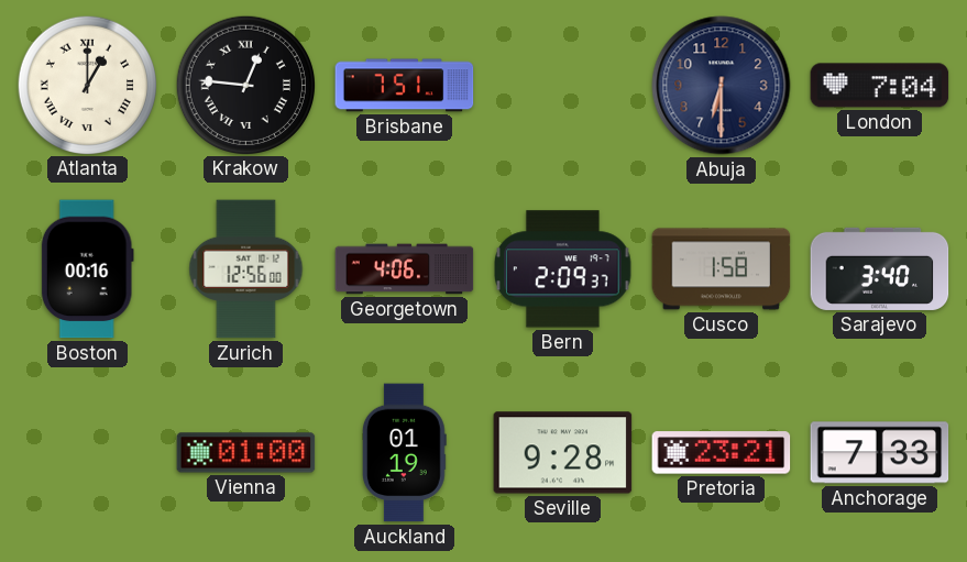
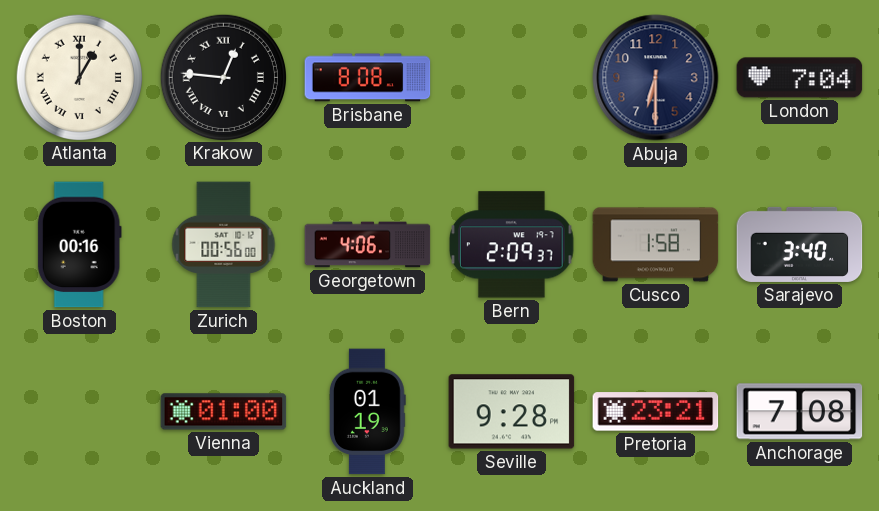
Brisbane: 7:51 -> 8:08 (368, 78)
Zurich: 12:56 -> 00:56 (224, 245)
Anchorage: 7:33 -> 7:08 (800, 412)
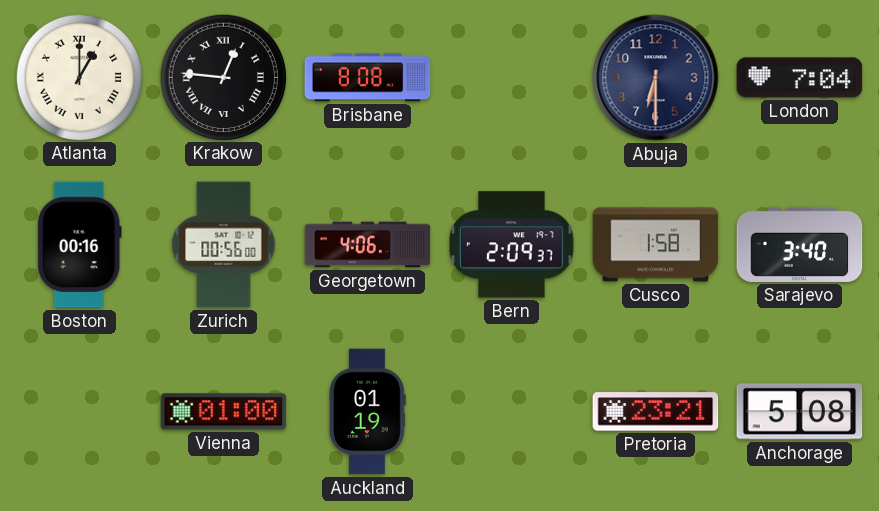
Seville: 9:28 -> none (512, 412)
Anchorage: 7:08 -> 5:08 (800, 412)
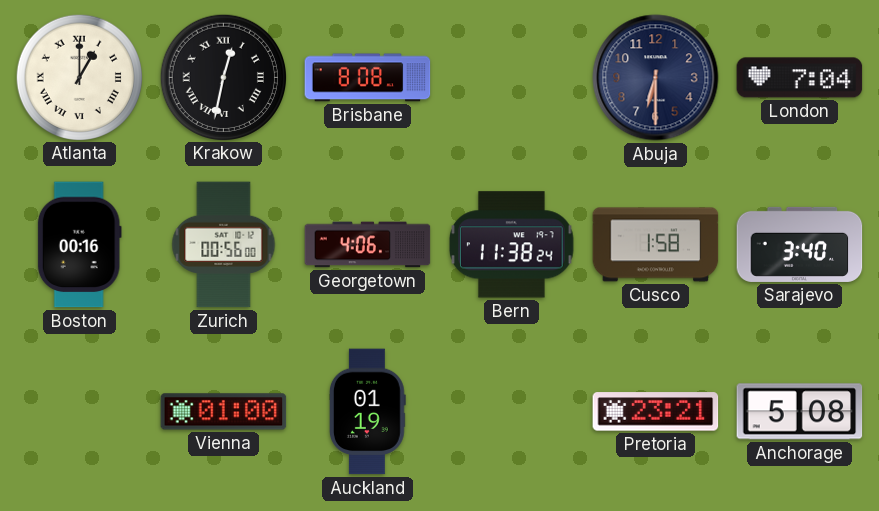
Krakow: 12:46 -> 12:32 (223, 77)
Bern: 2:09 -> 11:38 (512, 245)
